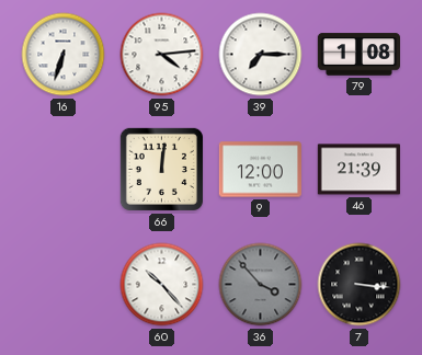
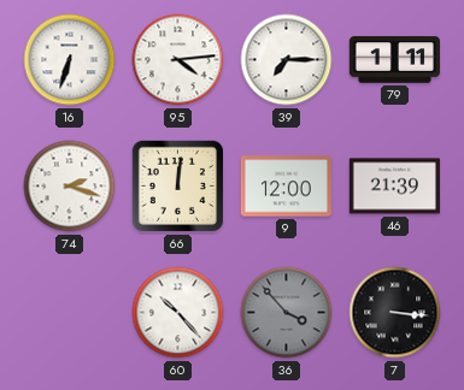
79: 1:08 -> 1:11 (394, 60)
74: none -> 2:18 (70, 187)
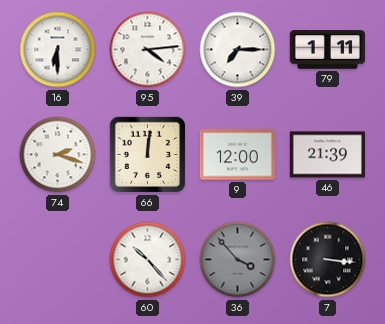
16: 6:33 -> 6:30 (58, 50)
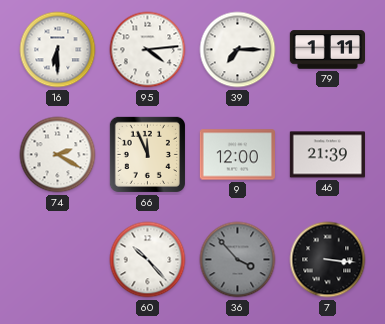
74: 2:18 -> 2:20 (58, 155)
66: 12:01 -> 11:56 (147, 154)
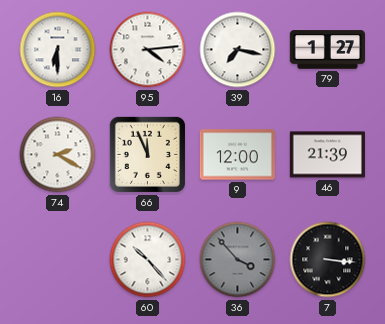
39: 7:15 -> 7:17 (238, 50)
79: 1:11 -> 1:27 (327, 50)
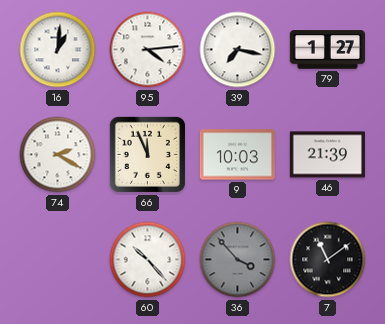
16: 6:30 -> 1:01 (58, 50)
9: 12:00 -> 10:03 (237, 155)
7: 3:16 -> 11:09 (328, 260)
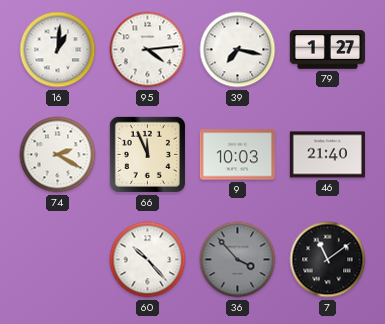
46: 21:39 -> 21:40 (327, 155)
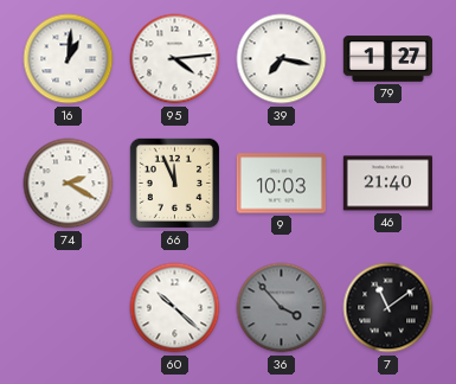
60: 10:23 -> 10:22 (175, 308)
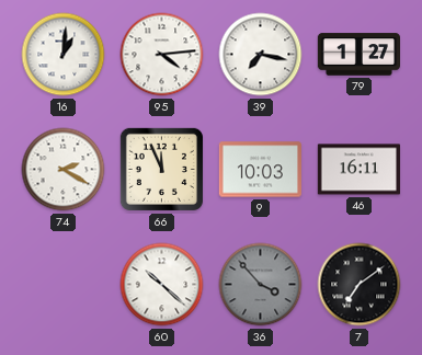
46: 21:40 -> 16:11 (358, 170)
7: 11:09 -> 7:09 (360, 285)
